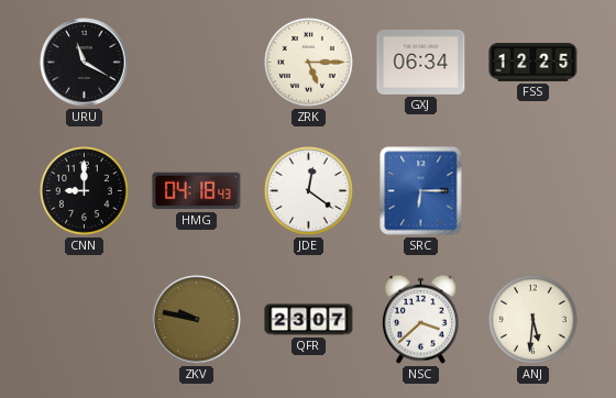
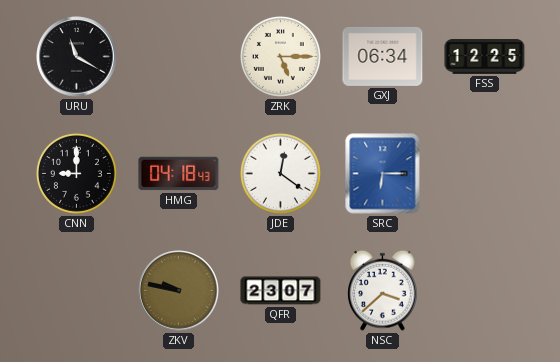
ANJ: 5:31 -> none (532, 319)
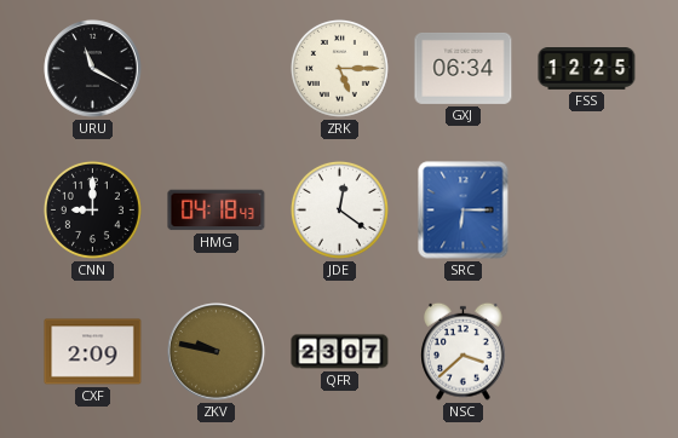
CXF: none -> 2:09 (93, 352)
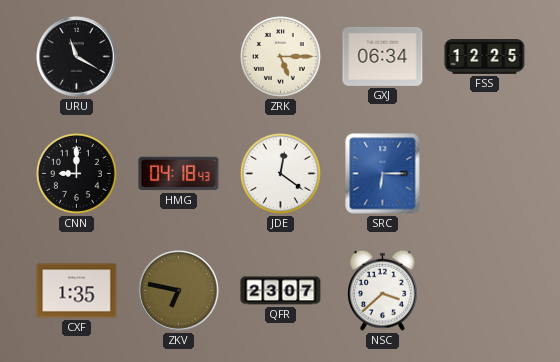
CXF: 2:09 -> 1:35 (77, 291)
ZKV: 9:47 -> 6:47 (179, 291)
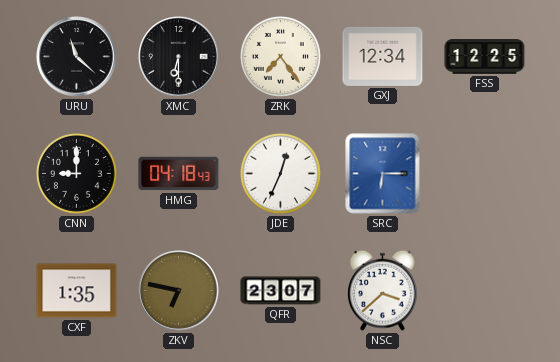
URU: 11:20 -> 11:22 (77, 57)
XMC: none -> 6:30 (179, 57)
ZRK: 5:15 -> 7:24 (280, 56)
GXJ: 06:34 -> 12:34 (383, 56)
JDE: 12:21 -> 12:34 (280, 173)
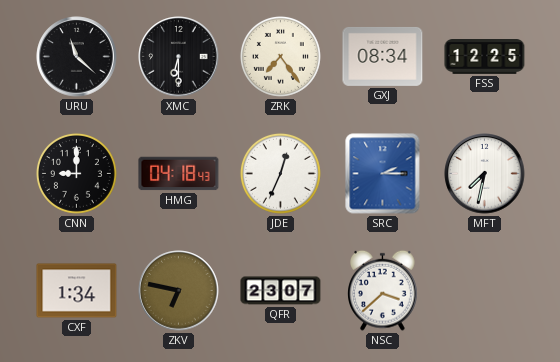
GXJ: 12:34 -> 08:34 (383, 56)
SRC: 6:15 -> 2:15 (383, 174)
MFT: none -> 7:32 (485, 174)
CXF: 1:35 -> 1:34 (77, 291)
